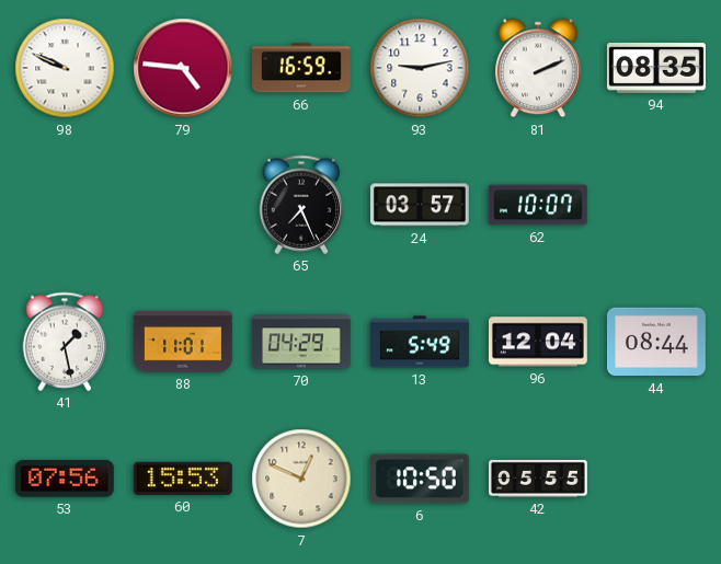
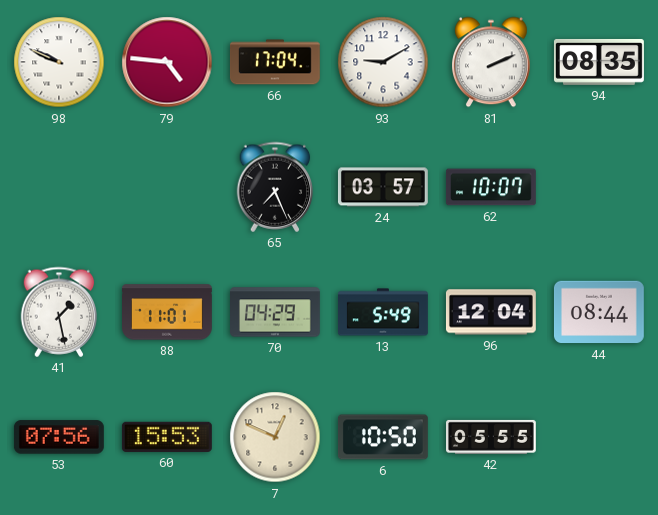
66: 16:59 -> 17:04 (275, 62)
93: 9:13 -> 9:10 (383, 62)
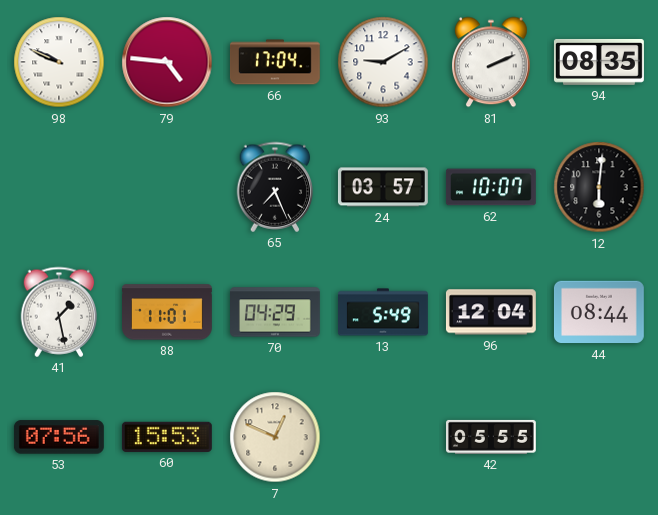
12: none -> 6:01 (599, 187)
6: 10:50 -> none (383, 437)
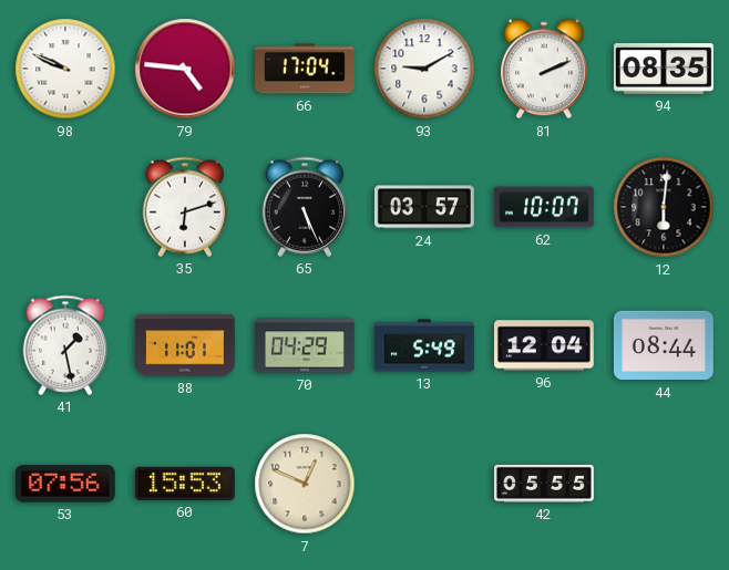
35: none -> 6:12 (185, 207)
65: 7:26 -> 5:26 (305, 207)
